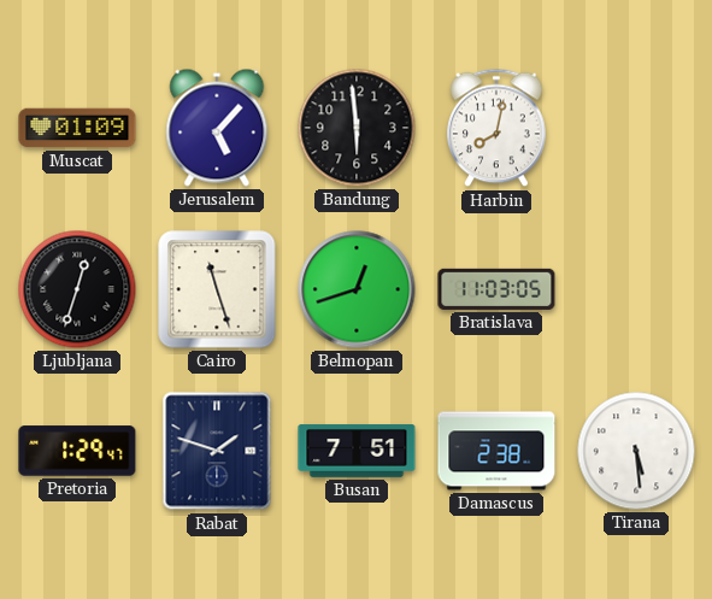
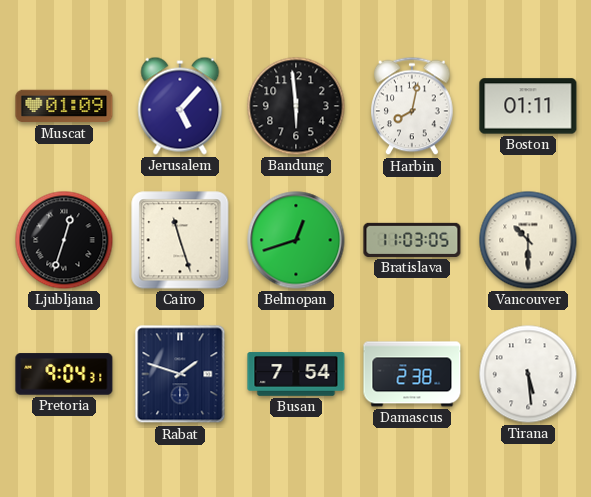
Boston: none -> 01:11 (528, 106)
Vancouver: none -> 10:30 (528, 240)
Pretoria: 1:29 -> 9:04 (64, 374)
Busan: 7:51 -> 7:54 (296, 374)
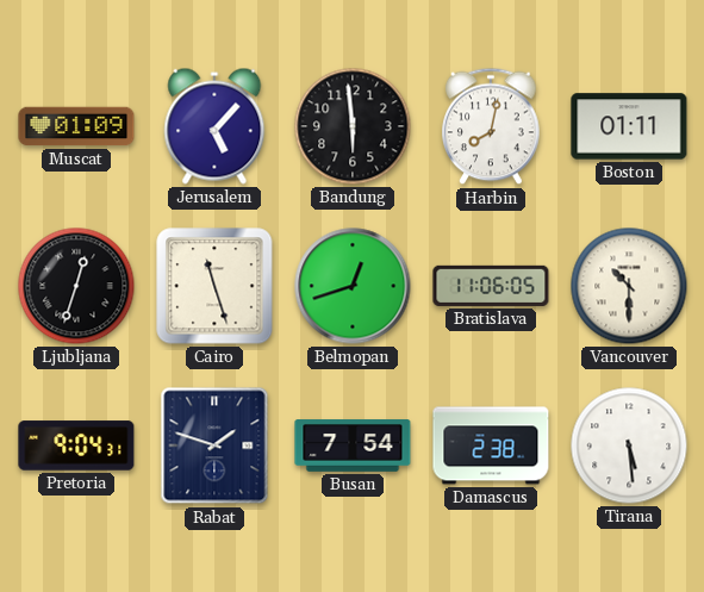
Bratislava: 11:03 -> 11:06 (491, 286)
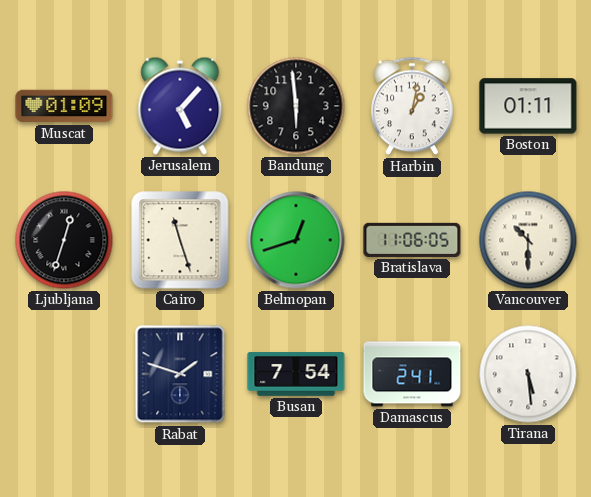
Harbin: 8:02 -> 1:02 (412, 106)
Pretoria: 9:04 -> none (76, 445)
Damascus: 2:38 -> 2:41 (412, 374)
